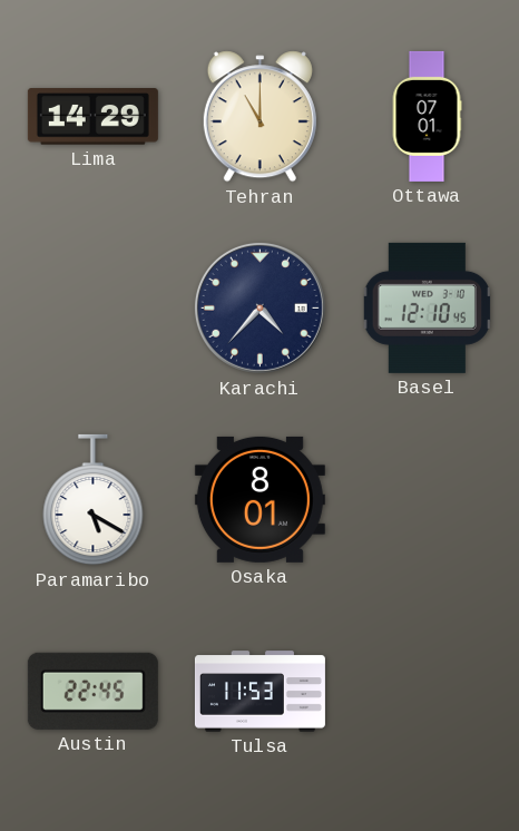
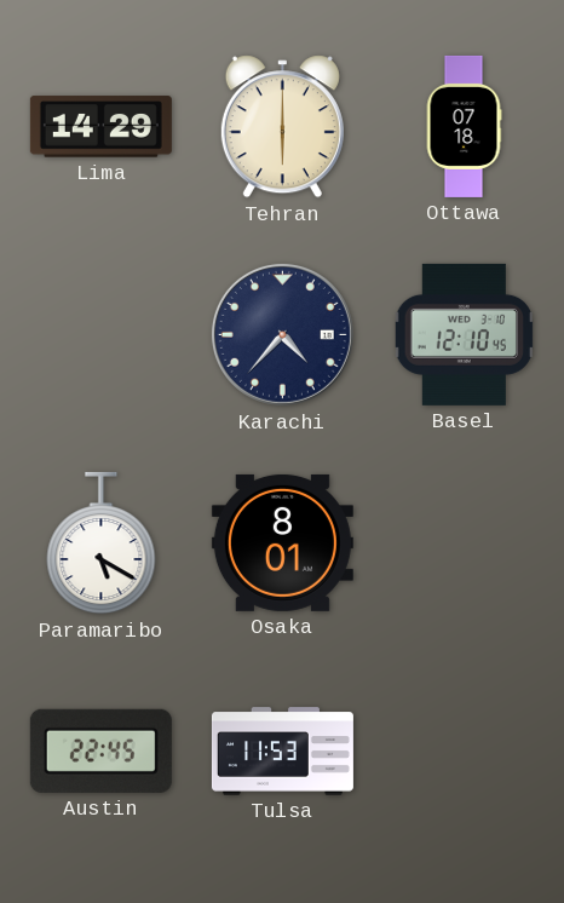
Tehran: 11:00 -> 6:00 (282, 127)
Ottawa: 07:01 -> 07:18 (464, 126)
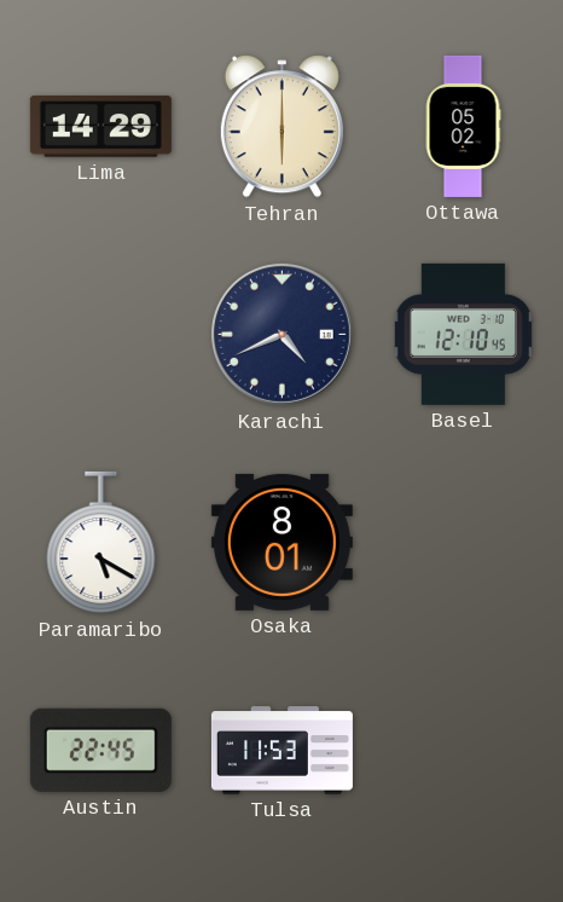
Ottawa: 07:18 -> 05:02 (463, 126)
Karachi: 4:37 -> 4:41 (281, 334)
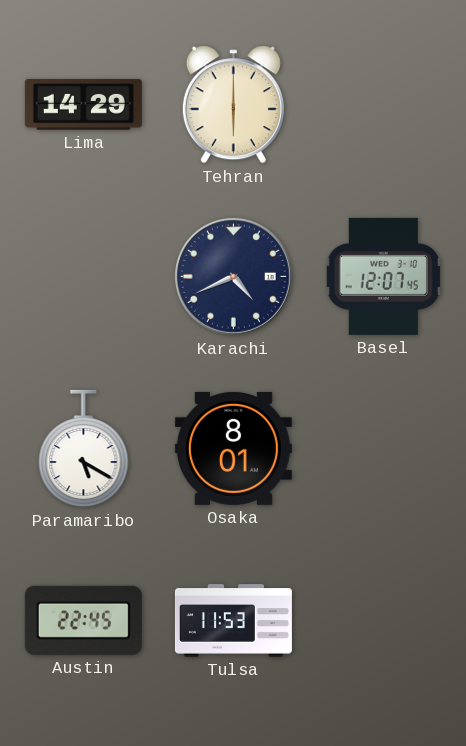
Ottawa: 05:02 -> none (463, 126)
Basel: 12:10 -> 12:07 (383, 276)
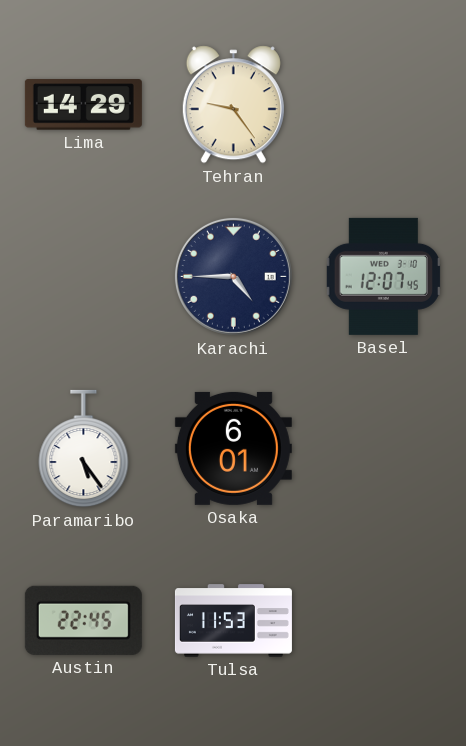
Tehran: 6:00 -> 9:24 (233, 105)
Karachi: 4:41 -> 4:45 (233, 276)
Paramaribo: 5:20 -> 5:24 (84, 449)
Osaka: 8:01 -> 6:01 (233, 448)
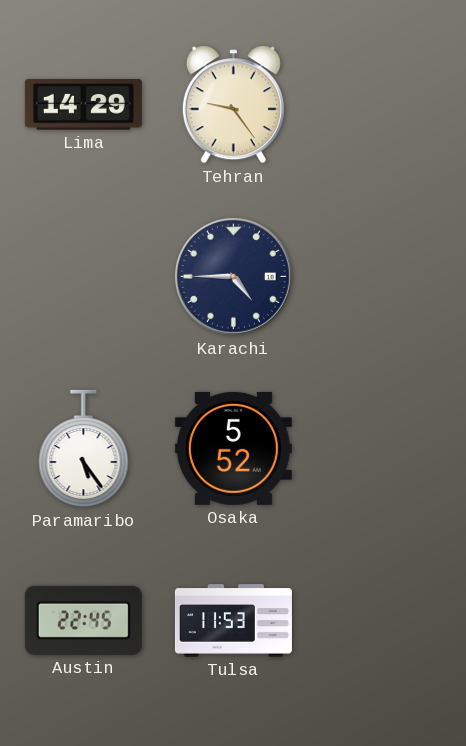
Basel: 12:07 -> none (383, 276)
Osaka: 6:01 -> 5:52 (233, 448)
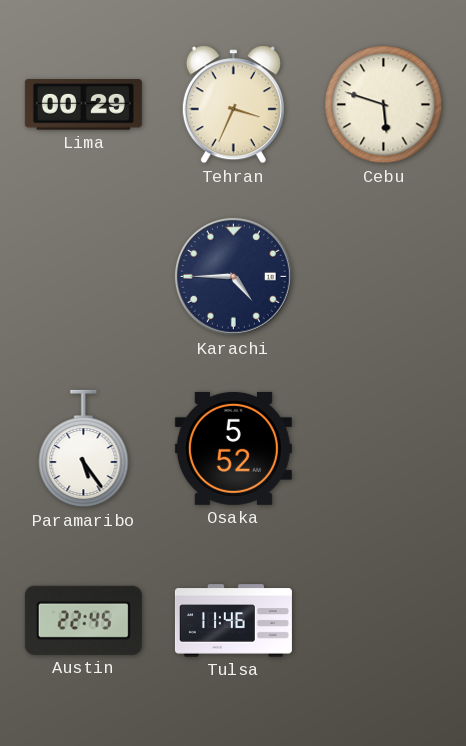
Lima: 14:29 -> 00:29 (83, 105)
Tehran: 9:24 -> 3:34 (233, 105)
Cebu: none -> 5:48 (384, 105)
Tulsa: 11:53 -> 11:46 (233, 621)
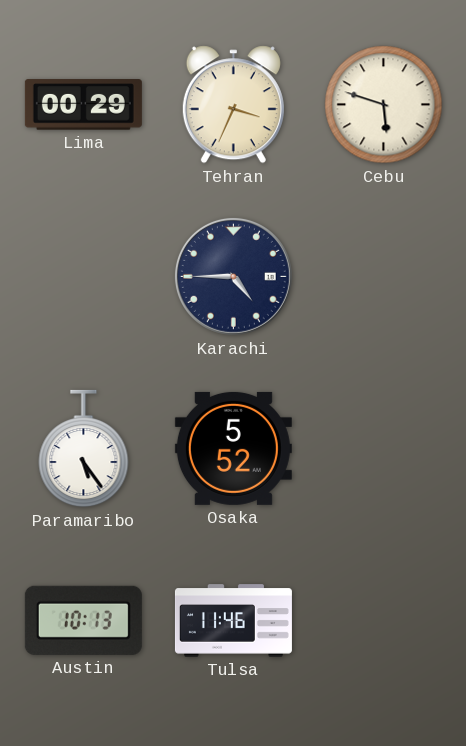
Austin: 22:45 -> 10:13 (83, 620)
